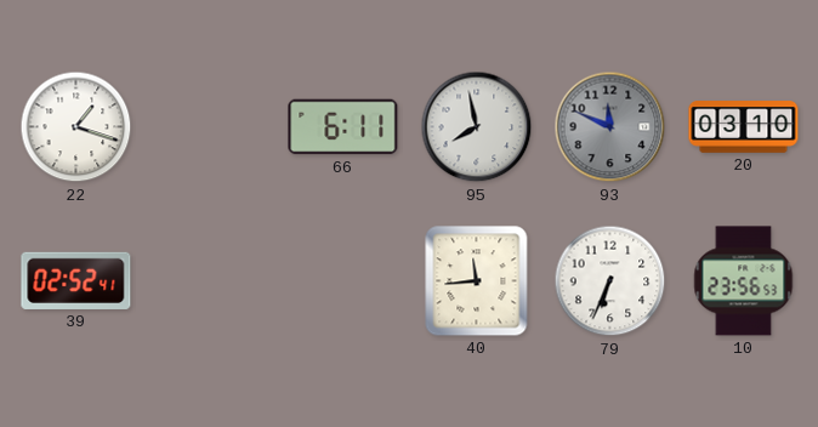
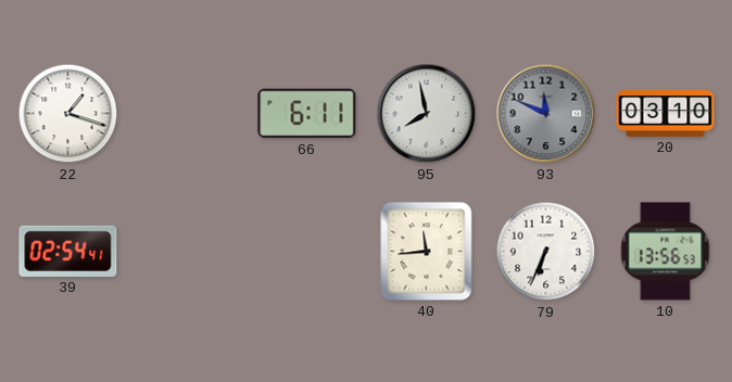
39: 02:52 -> 02:54 (68, 251)
10: 23:56 -> 13:56 (666, 252)
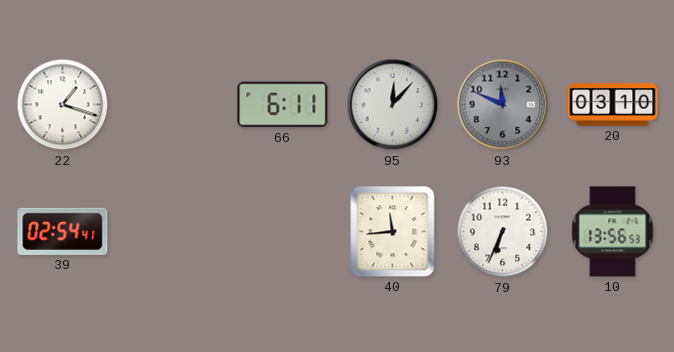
95: 7:58 -> 12:07 (393, 105)
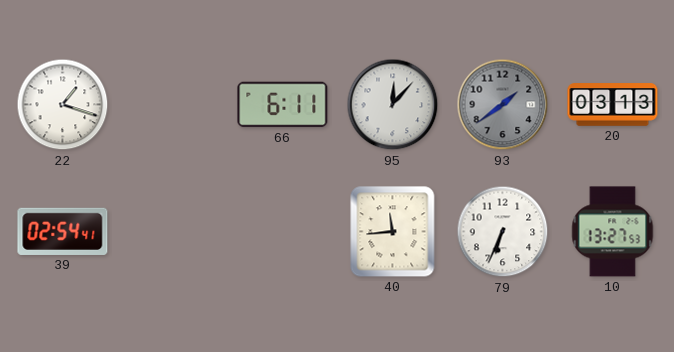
93: 11:49 -> 1:39 (503, 105)
20: 03:10 -> 03:13 (613, 105)
10: 13:56 -> 13:27 (613, 232)
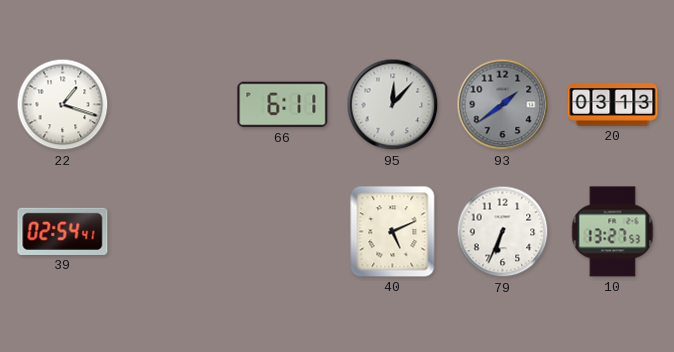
40: 11:44 -> 5:11 (393, 232)
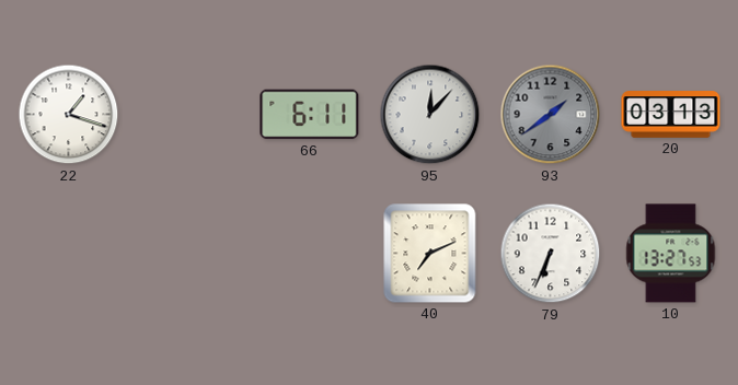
39: 02:54 -> none (63, 231)
40: 5:11 -> 7:11 (430, 254)
